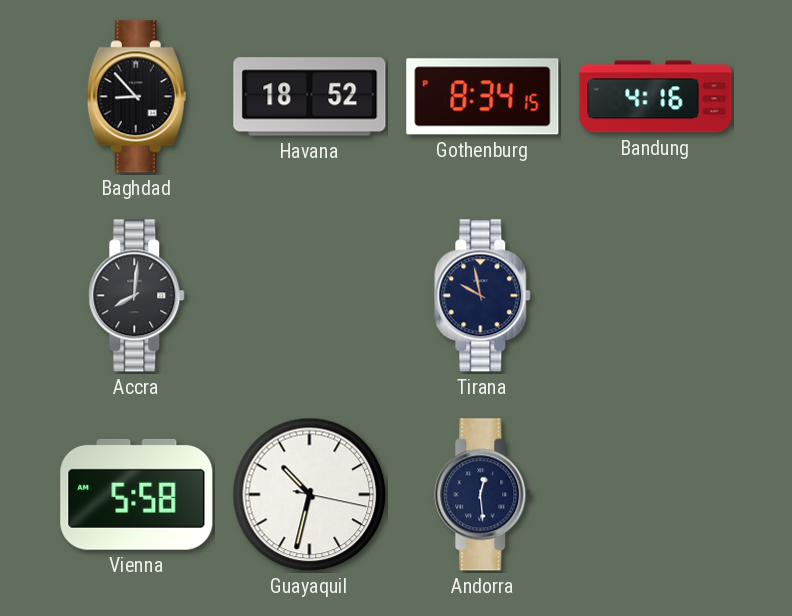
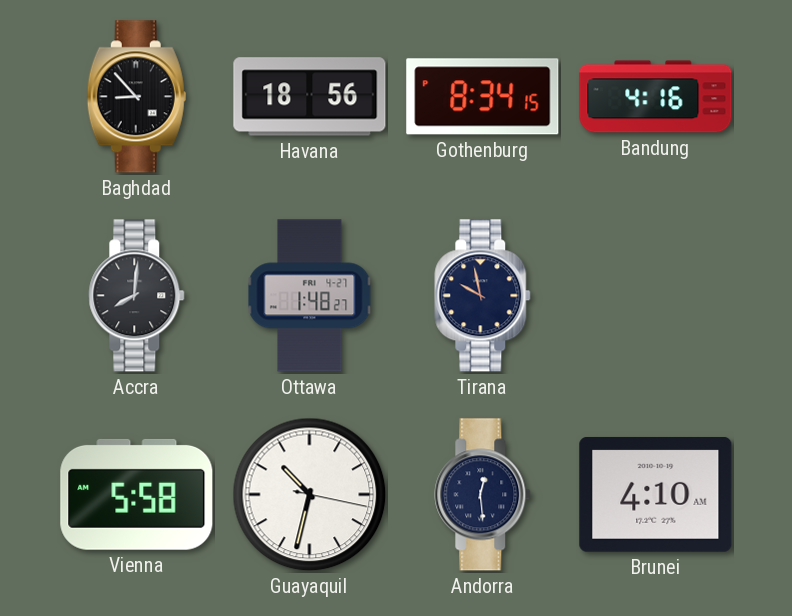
Havana: 18:52 -> 18:56 (310, 97)
Ottawa: none -> 1:48 (310, 296)
Brunei: none -> 4:10 (656, 495)
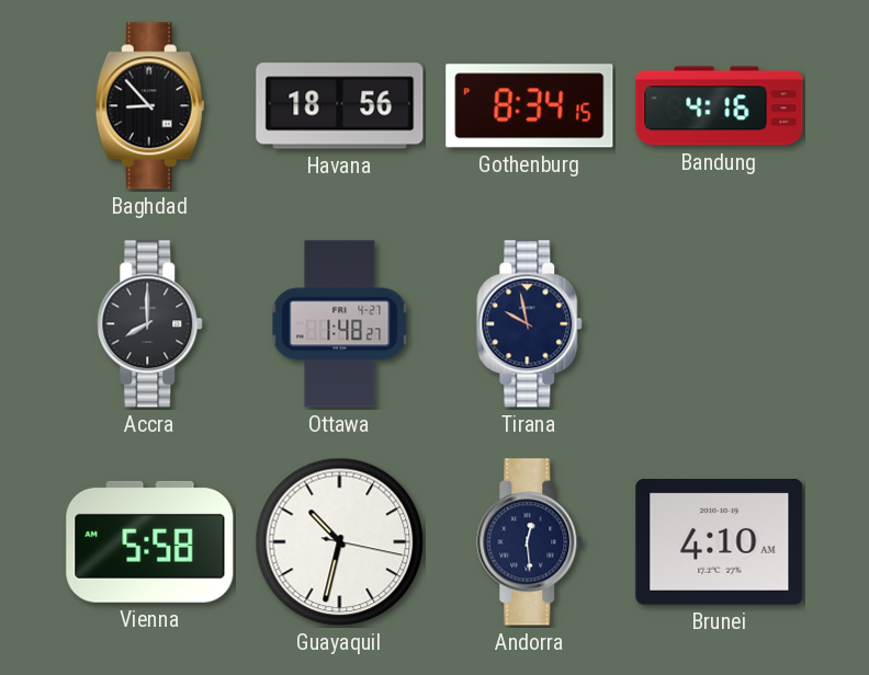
Accra: 8:01 -> 8:00 (150, 324)
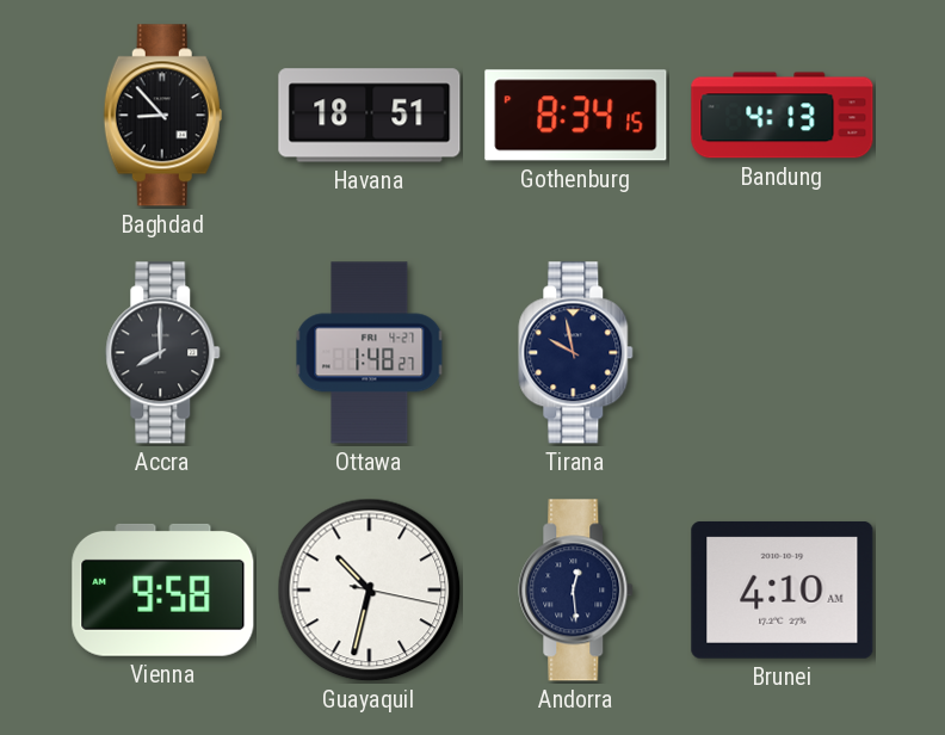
Havana: 18:56 -> 18:51 (370, 116)
Bandung: 4:16 -> 4:13 (783, 116)
Vienna: 5:58 -> 9:58 (163, 589)
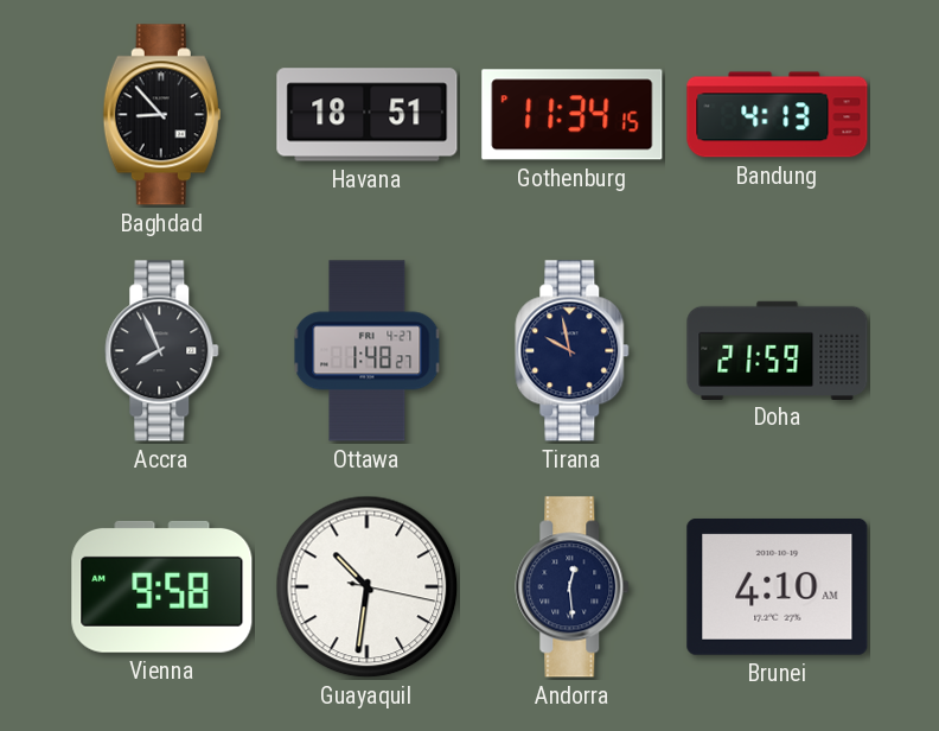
Gothenburg: 8:34 -> 11:34 (573, 115)
Accra: 8:00 -> 7:56 (162, 351)
Doha: none -> 21:59 (778, 350)
Guayaquil: 10:32 -> 10:31 (368, 587)
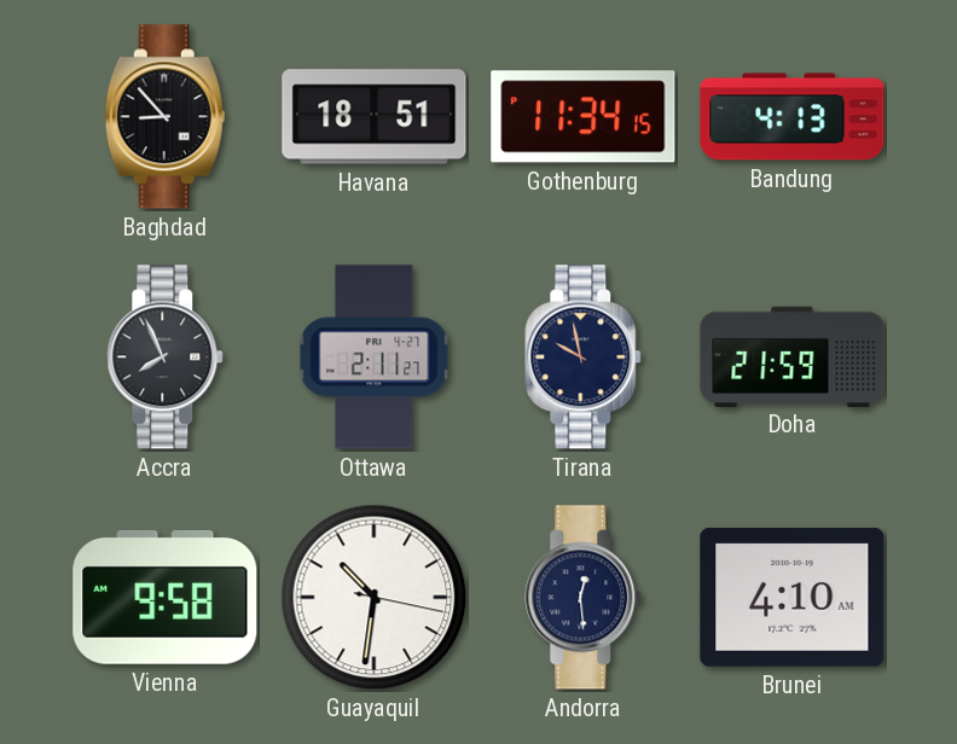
Ottawa: 1:48 -> 2:11 (375, 358)
